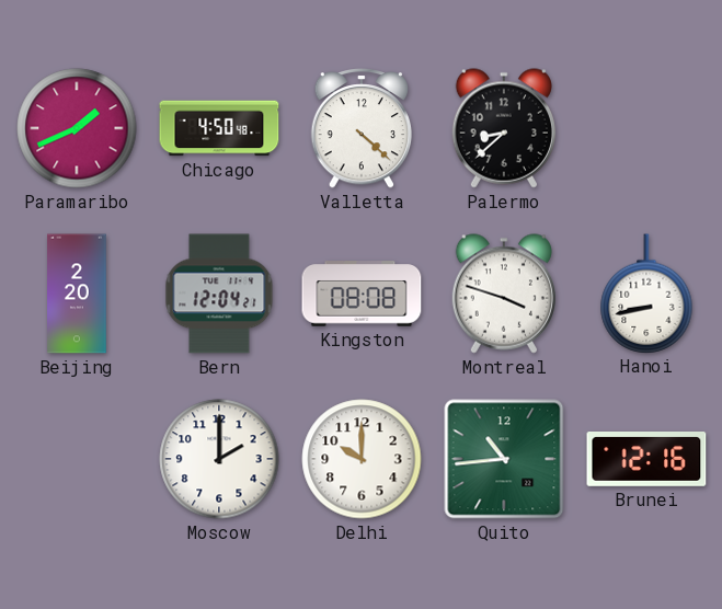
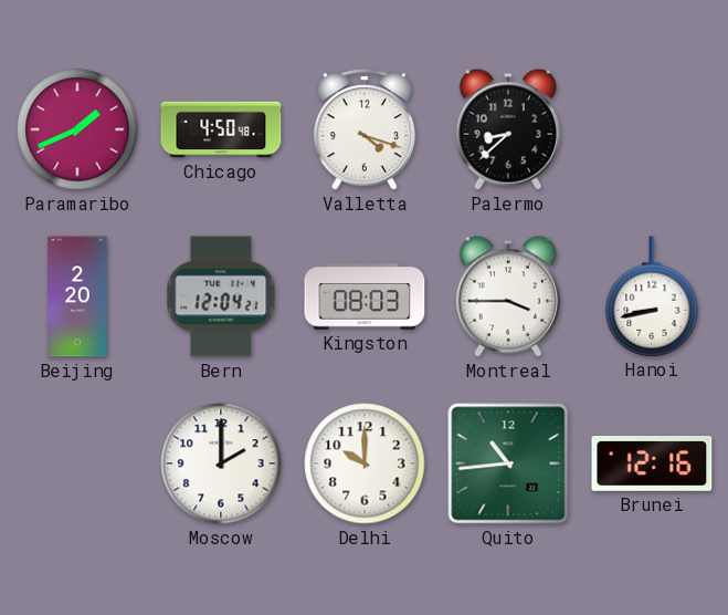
Valletta: 4:22 -> 4:18 (365, 129)
Kingston: 08:08 -> 08:03 (365, 296)
Montreal: 3:48 -> 3:45 (508, 296)
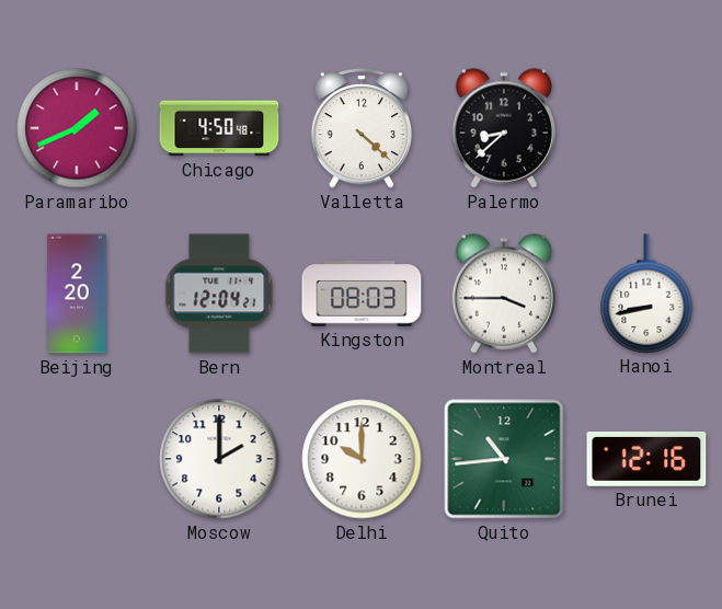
Valletta: 4:18 -> 4:22 (362, 128)
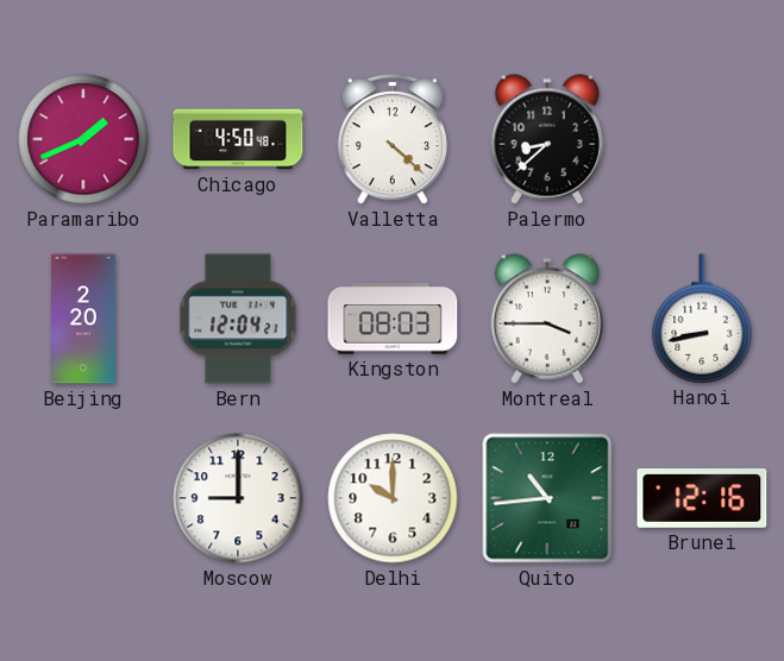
Moscow: 2:00 -> 9:00 (238, 498)
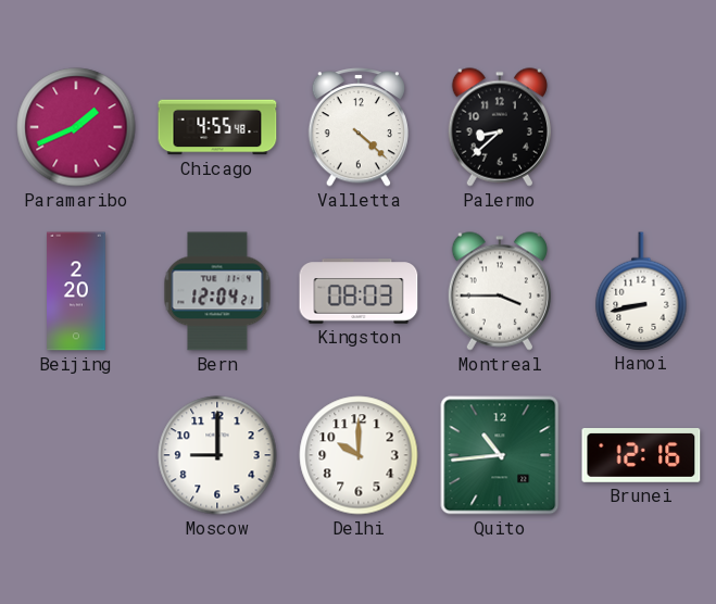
Chicago: 4:50 -> 4:55 (217, 127)
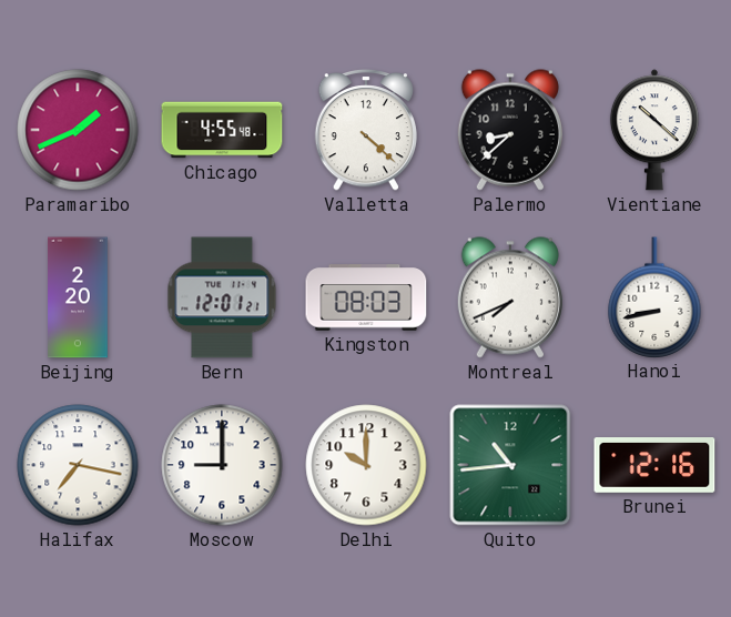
Vientiane: none -> 10:22 (654, 130)
Bern: 12:04 -> 12:01 (222, 297)
Montreal: 3:45 -> 7:41 (510, 297)
Halifax: none -> 7:17 (78, 465)
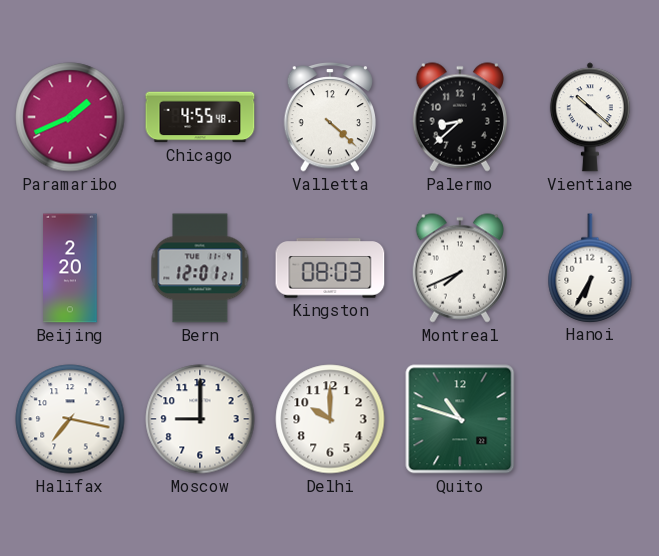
Hanoi: 8:43 -> 6:35 (590, 268)
Quito: 10:44 -> 10:48 (460, 419)
Brunei: 12:16 -> none (654, 466)
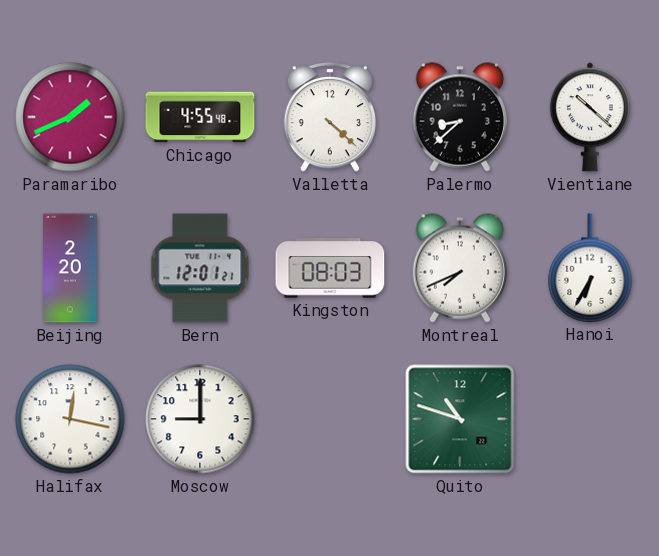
Halifax: 7:17 -> 12:17 (70, 419)
Delhi: 10:00 -> none (330, 419)
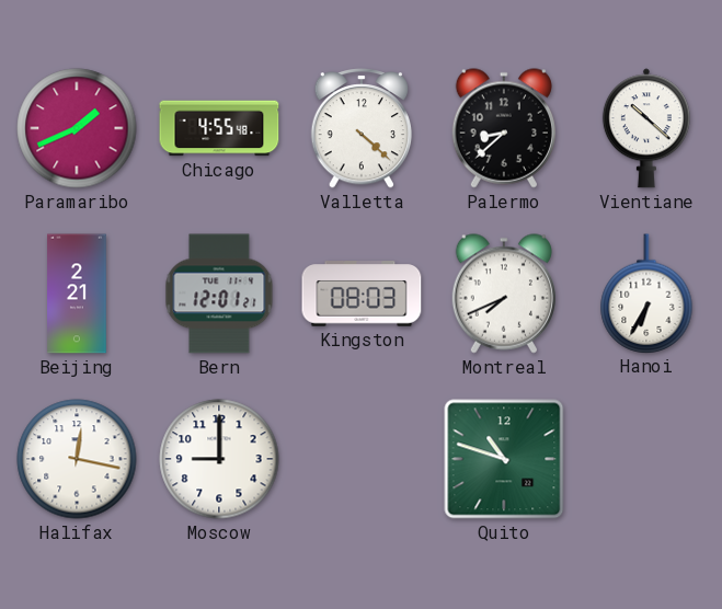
Beijing: 2:20 -> 2:21 (77, 294)
